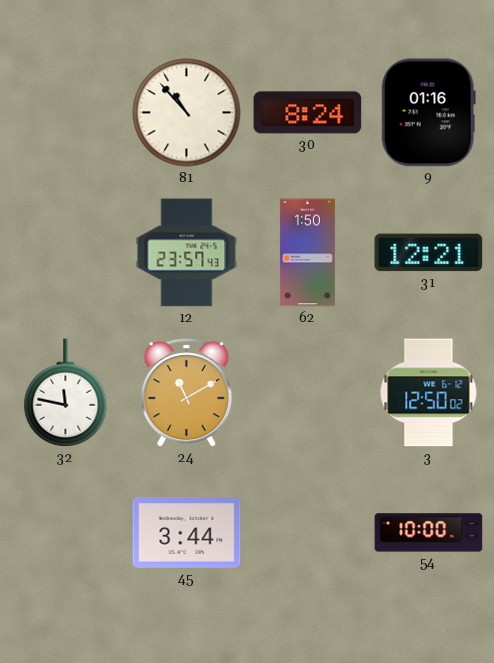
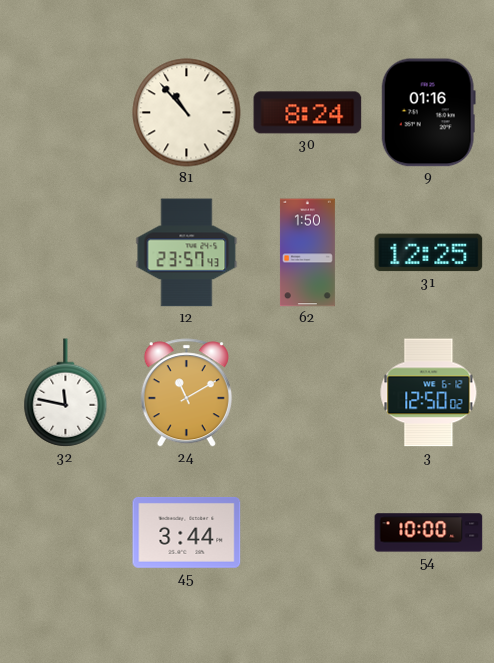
31: 12:21 -> 12:25 (429, 253)
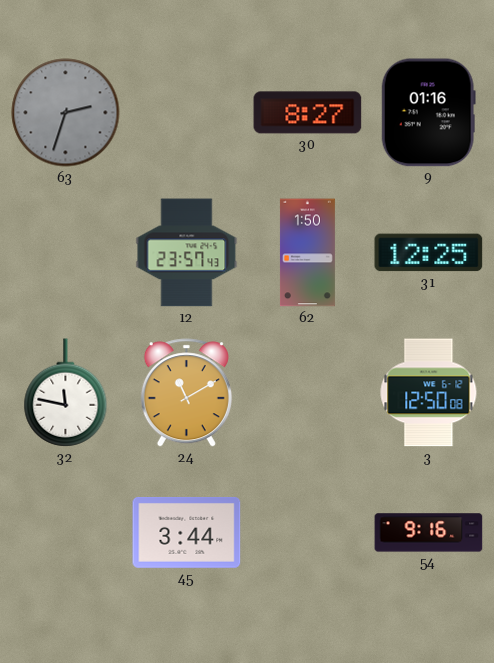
63: none -> 2:33 (66, 113)
81: 10:53 -> none (187, 113)
30: 8:24 -> 8:27 (308, 113)
3: 12:50:02 -> 12:50:08 (429, 393)
54: 10:00 -> 9:16 (429, 533)
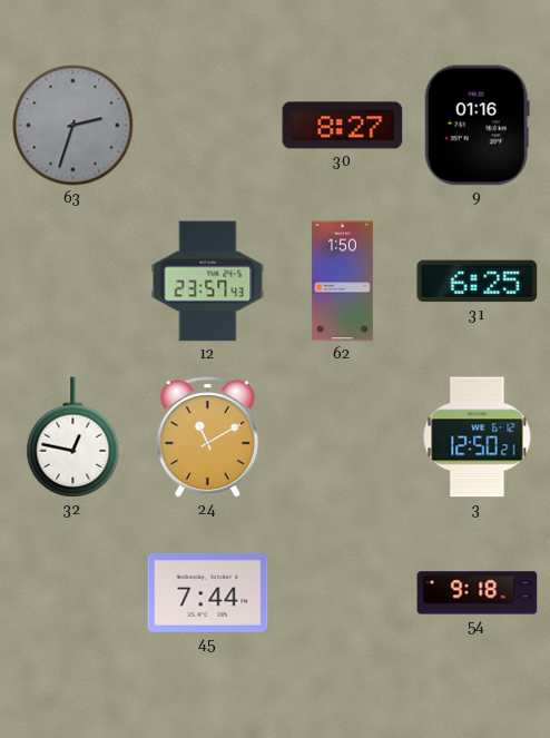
31: 12:25 -> 6:25 (478, 282)
32: 11:47 -> 12:47 (73, 437)
3: 12:50:08 -> 12:50:21 (478, 437)
45: 3:44 -> 7:44 (208, 593)
54: 9:16 -> 9:18 (478, 593)
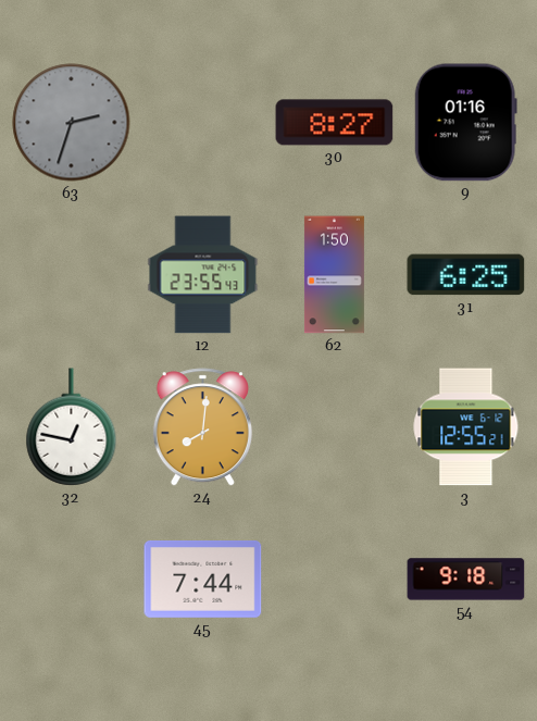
12: 23:57 -> 23:55 (203, 275)
24: 11:10 -> 8:01 (202, 427)
3: 12:50 -> 12:55 (466, 427)
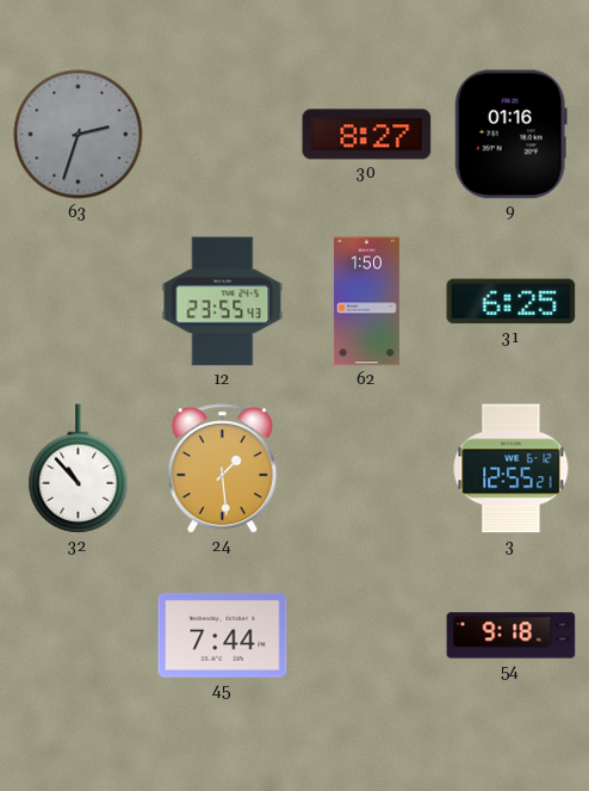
32: 12:47 -> 10:53 (79, 469)
24: 8:01 -> 1:29 (222, 469)
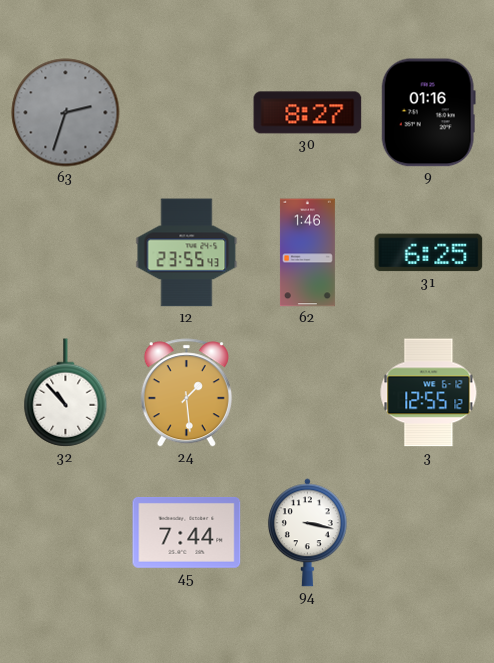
62: 1:50 -> 1:46 (307, 253)
3: 12:55:21 -> 12:55:12 (429, 393)
94: none -> 3:17 (307, 533)
54: 9:18 -> none (511, 636)
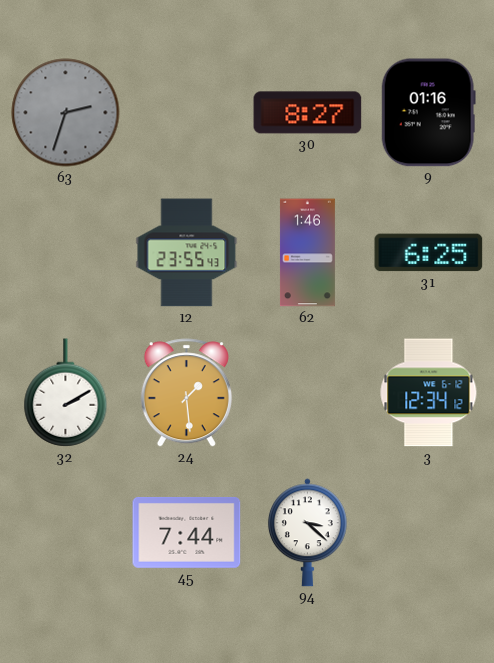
32: 10:53 -> 2:10 (66, 393)
3: 12:55 -> 12:34 (429, 393)
94: 3:17 -> 3:22 (307, 533)
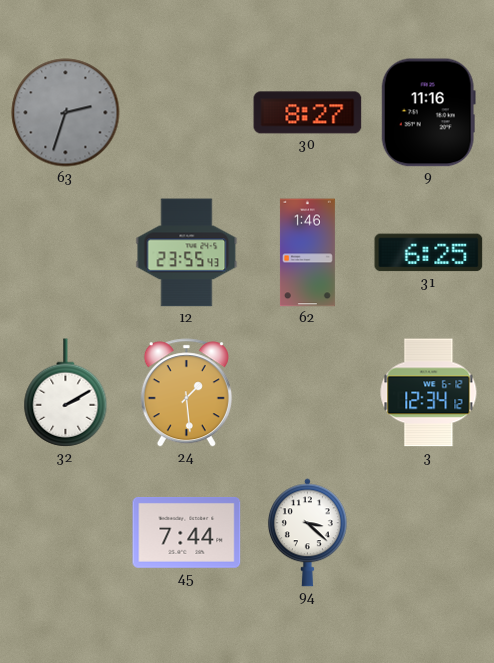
9: 01:16 -> 11:16 (428, 113)
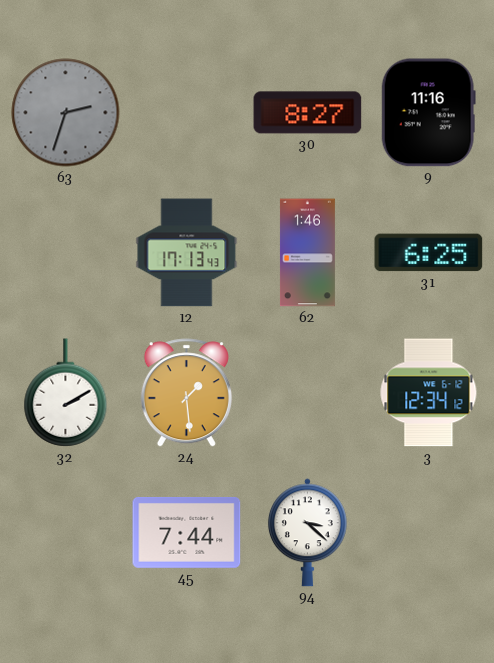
12: 23:55 -> 17:13 (187, 253)
